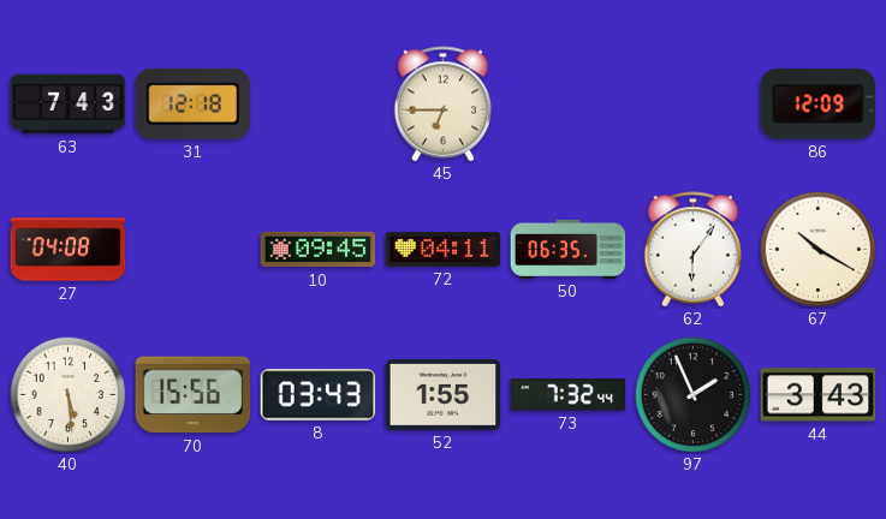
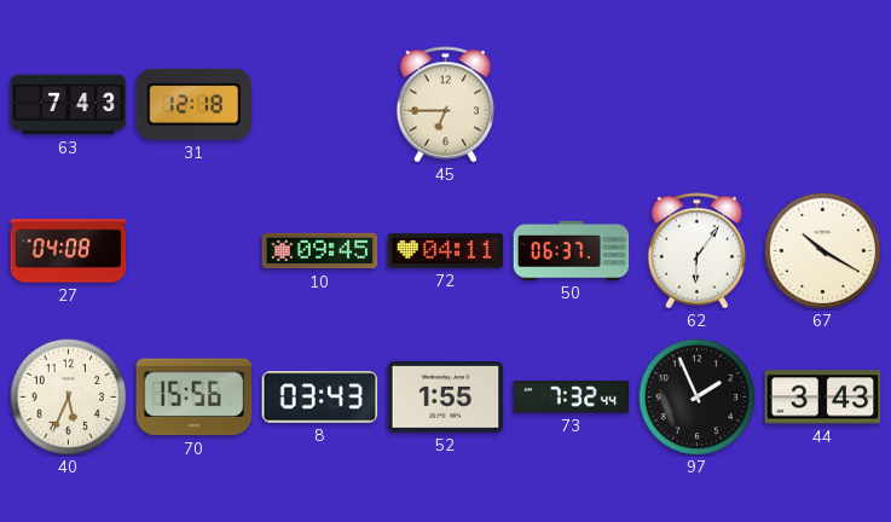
86: 12:09 -> none (819, 105)
50: 06:35 -> 06:37 (572, 250)
40: 5:29 -> 5:34 (68, 396)
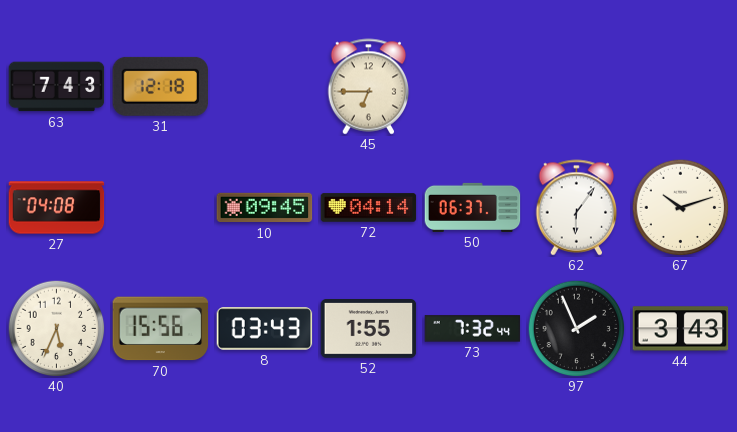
72: 04:11 -> 04:14 (369, 208)
67: 10:20 -> 10:12 (680, 207)
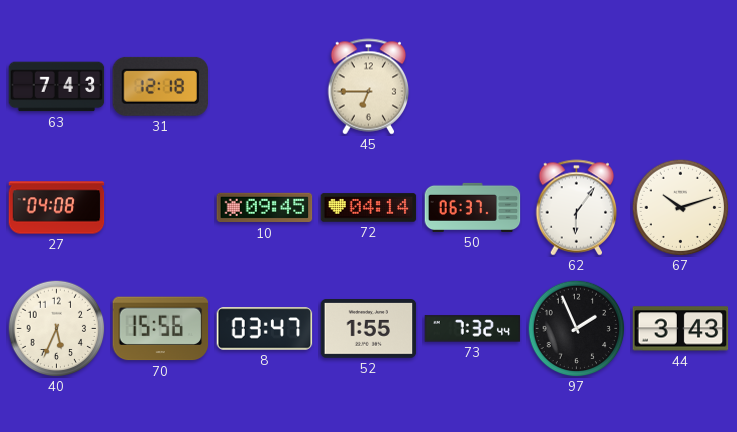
8: 03:43 -> 03:47 (265, 329)
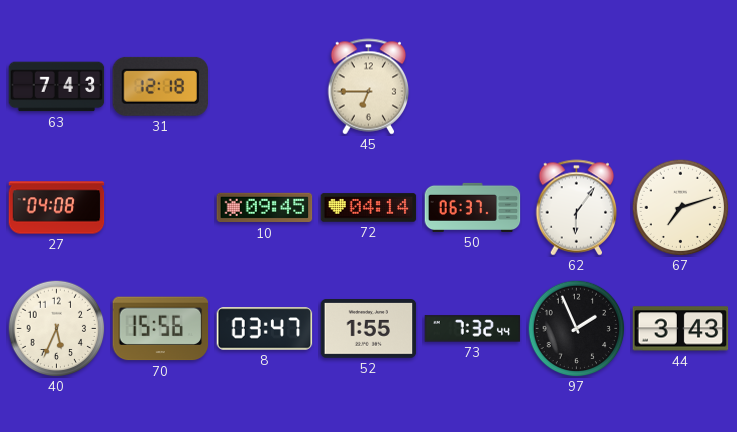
67: 10:12 -> 7:12 (680, 207)
